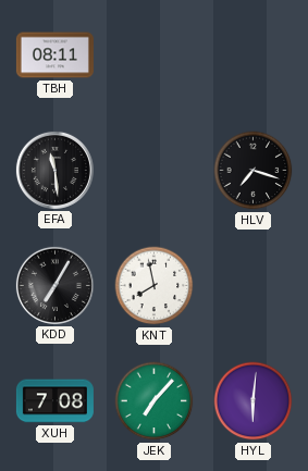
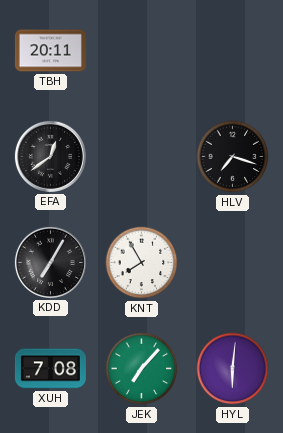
TBH: 08:11 -> 20:11 (50, 51)
EFA: 11:29 -> 12:39 (50, 156)
KNT: 7:58 -> 7:55 (142, 263)
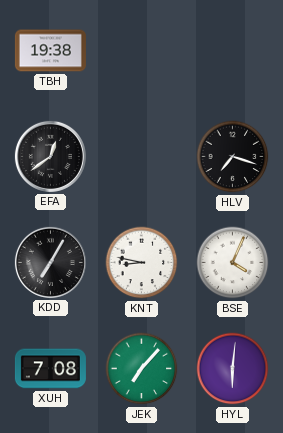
TBH: 20:11 -> 19:38 (50, 51)
KNT: 7:55 -> 8:47 (142, 263)
BSE: none -> 4:04 (233, 263)
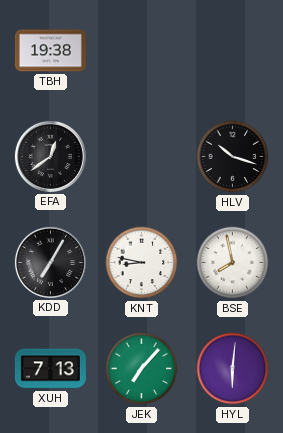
HLV: 7:18 -> 10:18 (233, 157)
BSE: 4:04 -> 7:58 (233, 263)
XUH: 7:08 -> 7:13 (50, 369)
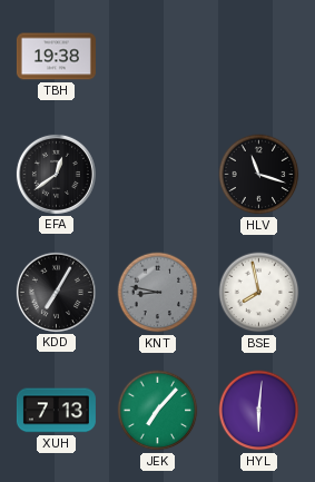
HLV: 10:18 -> 11:18 (259, 175)
KNT dial: white -> grey (158, 293)
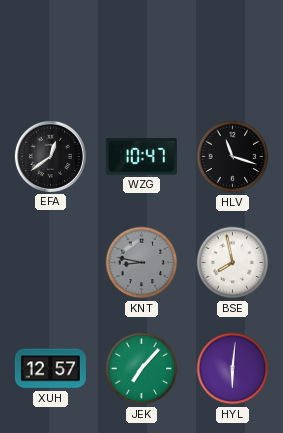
TBH: 19:38 -> none (56, 57)
WZG: none -> 10:47 (141, 157)
KDD: 7:05 -> none (56, 292)
XUH: 7:13 -> 12:57 (50, 369)
